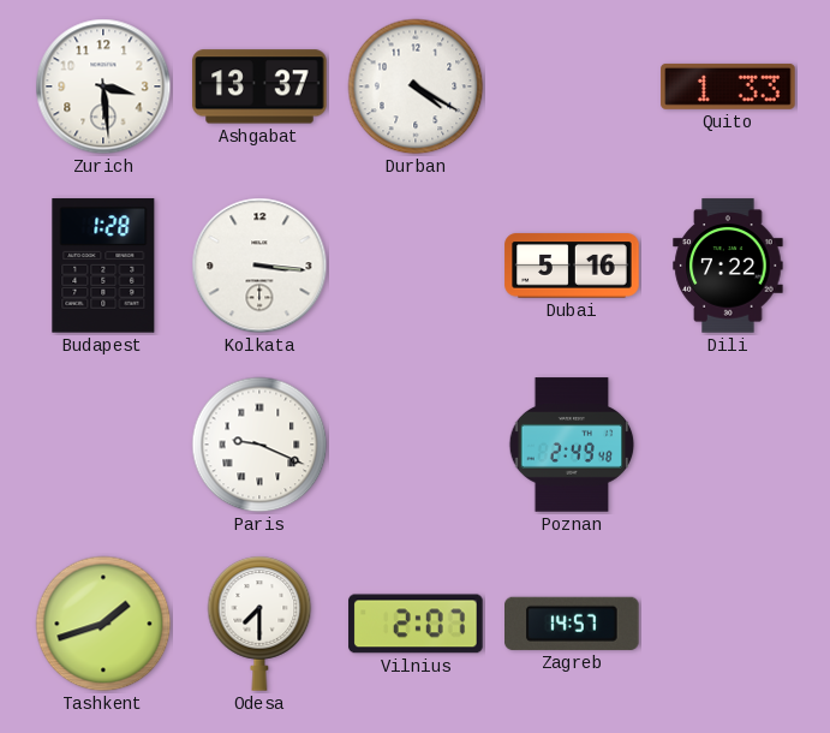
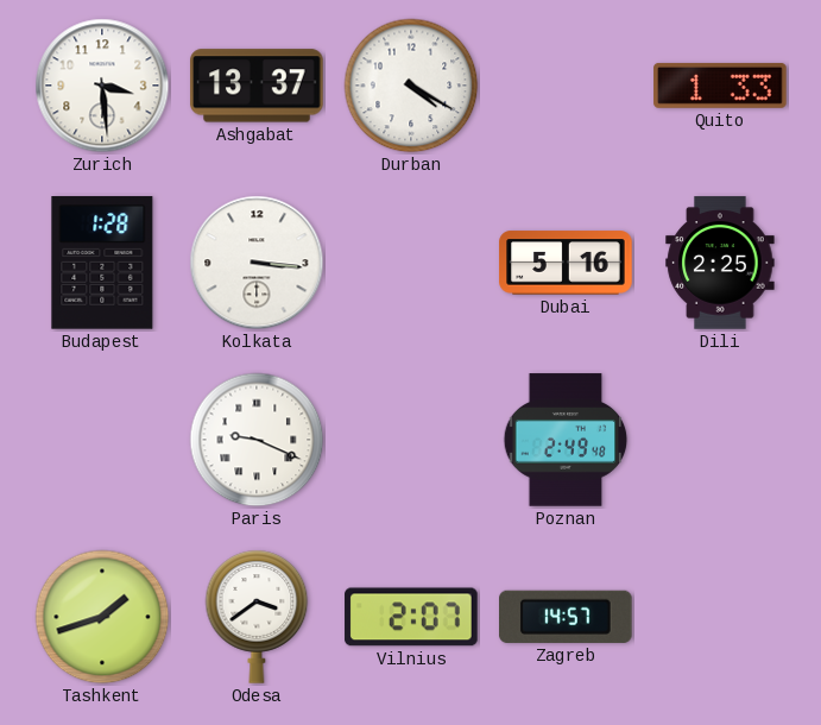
Dili: 7:22 -> 2:25 (720, 263)
Odesa: 7:30 -> 3:39 (257, 617)
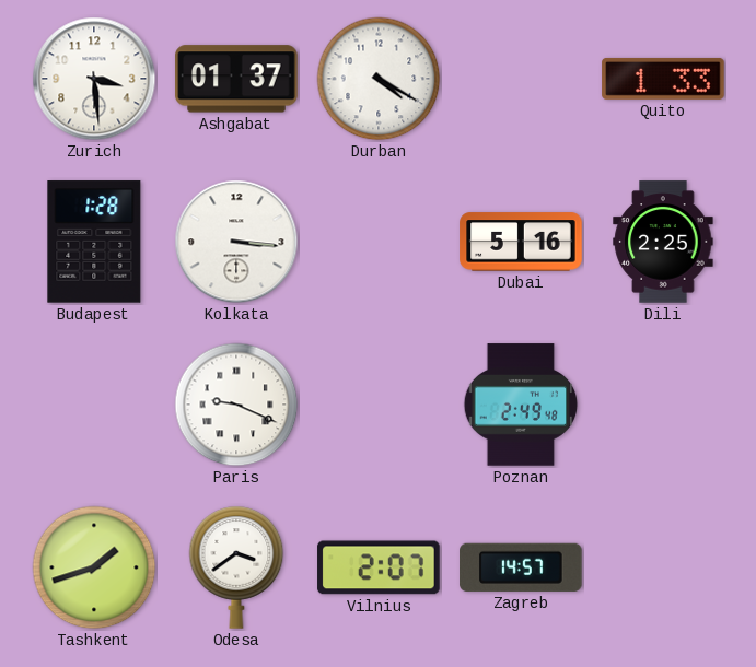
Ashgabat: 13:37 -> 01:37 (236, 79)
